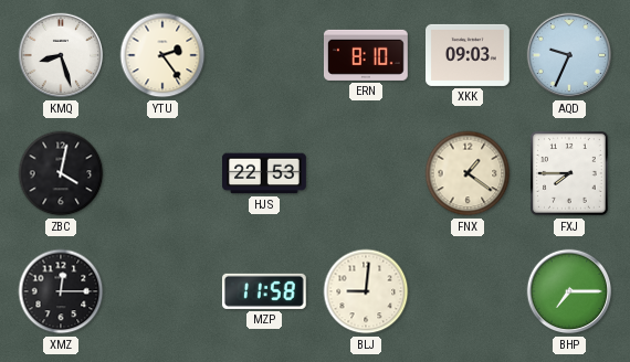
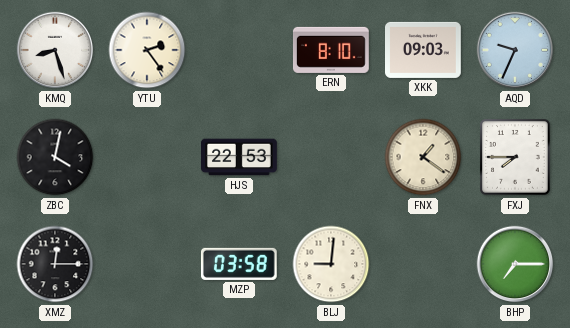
MZP: 11:58 -> 03:58 (239, 264)
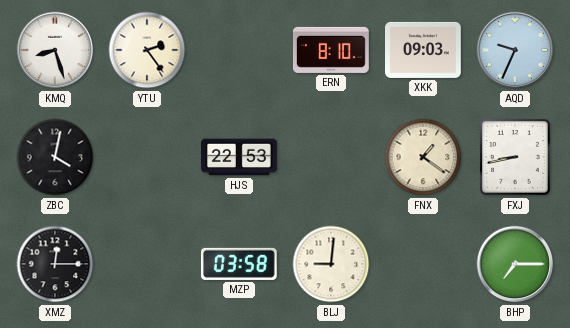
FXJ: 7:45 -> 8:43 (516, 158)
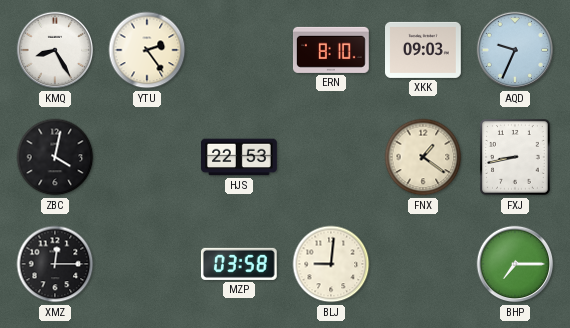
KMQ: 8:27 -> 8:25 (55, 50)
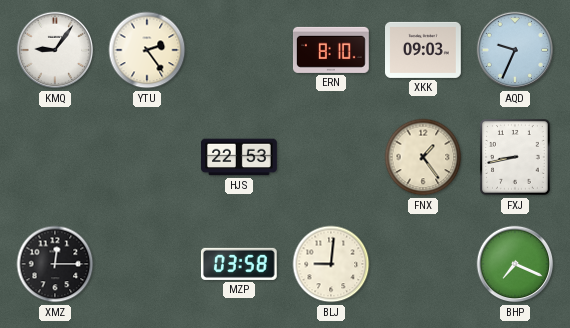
KMQ: 8:25 -> 9:06 (55, 50)
ZBC: 4:02 -> none (55, 157)
FNX: 1:21 -> 1:24 (423, 157)
BHP: 7:15 -> 7:19 (515, 264)
